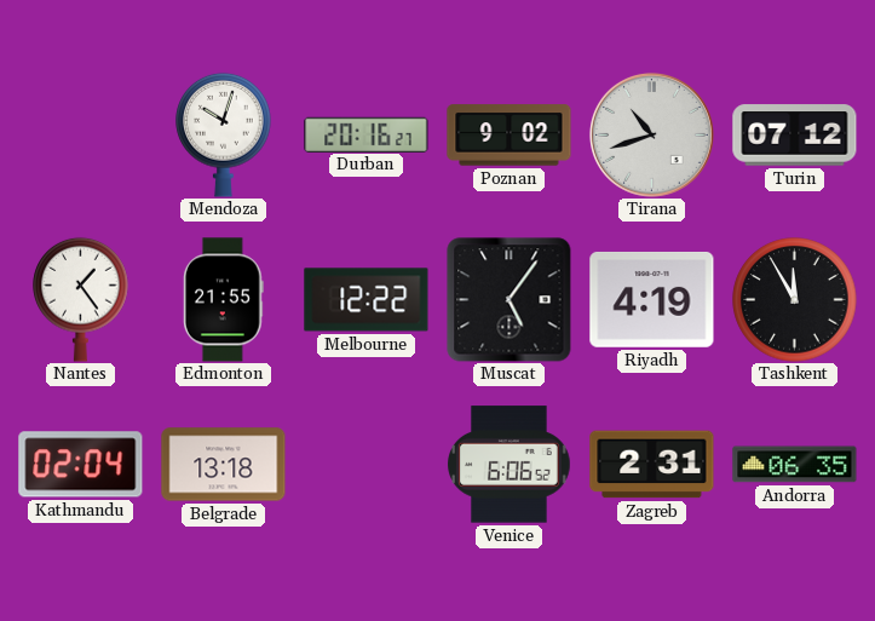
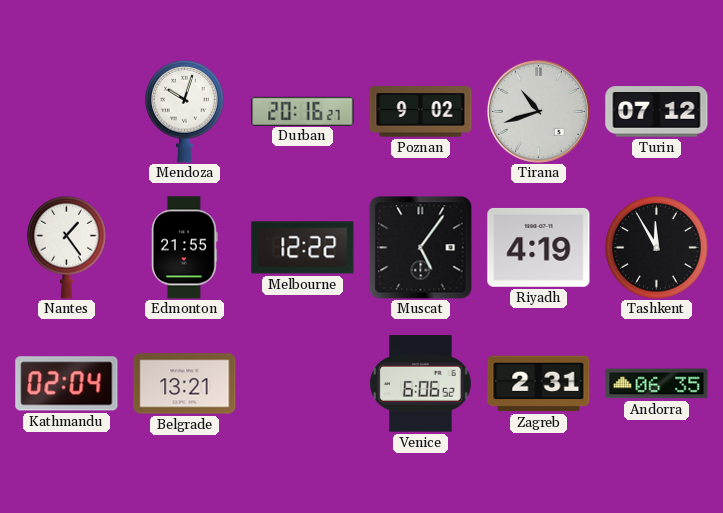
Belgrade: 13:18 -> 13:21 (185, 384)
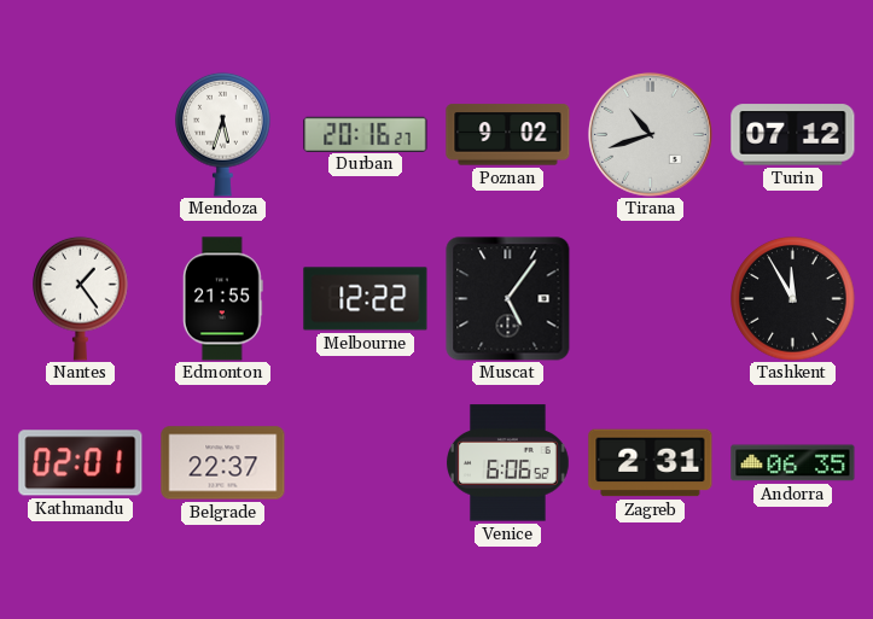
Mendoza: 10:03 -> 5:33 (223, 134)
Riyadh: 4:19 -> none (539, 247)
Kathmandu: 02:04 -> 02:01 (81, 463)
Belgrade: 13:21 -> 22:37 (223, 463)
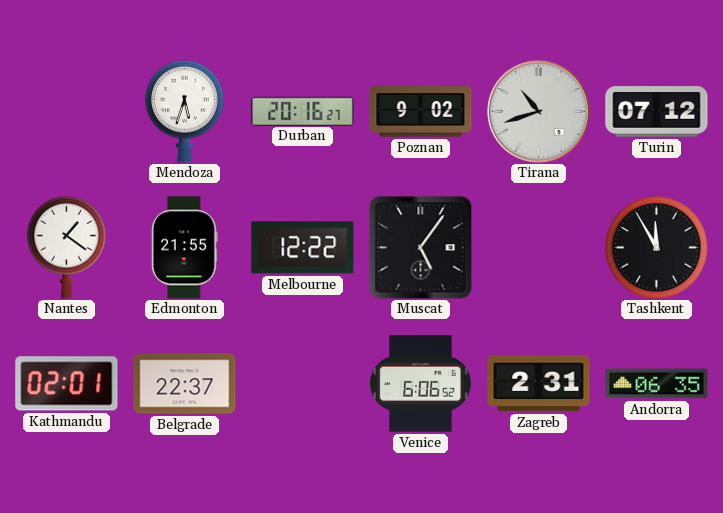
Nantes: 1:24 -> 1:21 (67, 247)
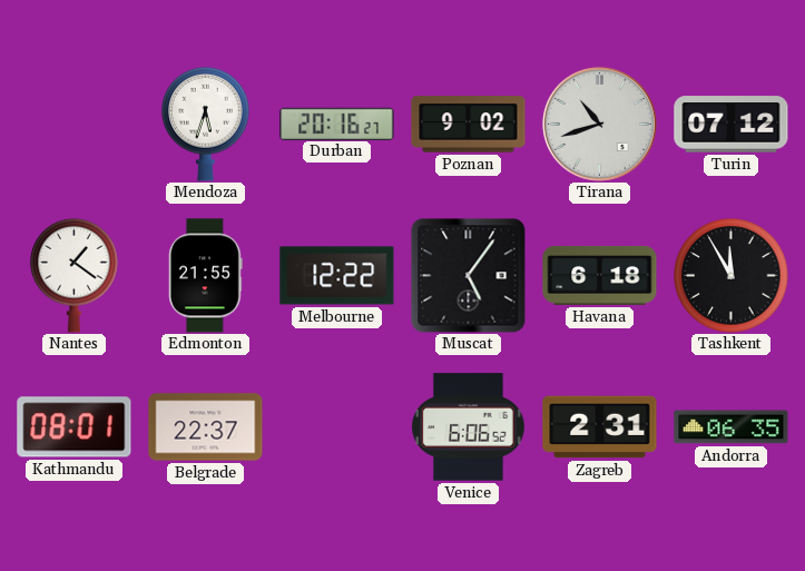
Havana: none -> 6:18 (600, 275)
Kathmandu: 02:01 -> 08:01 (75, 427)
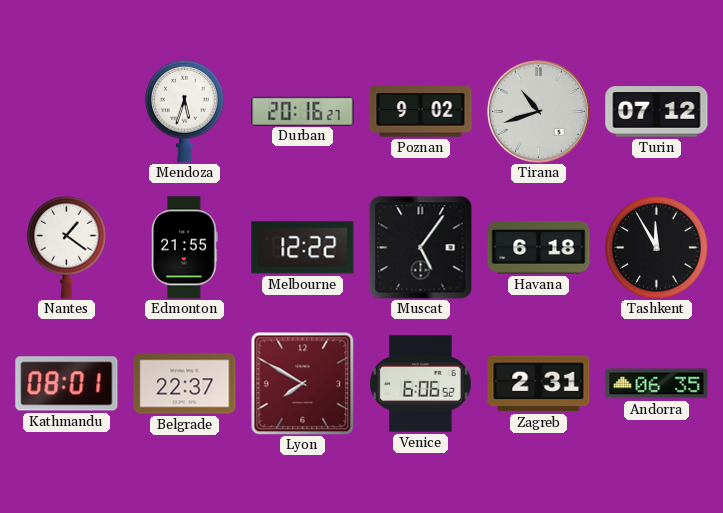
Lyon: none -> 7:50 (302, 383)
